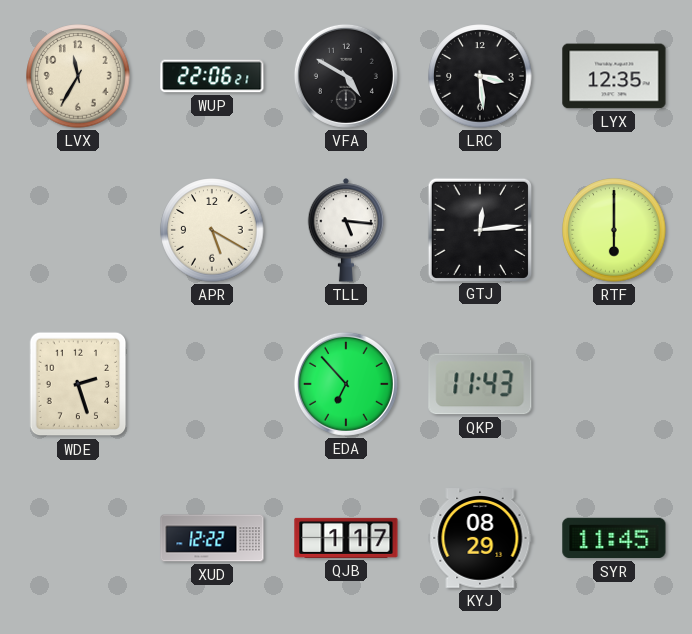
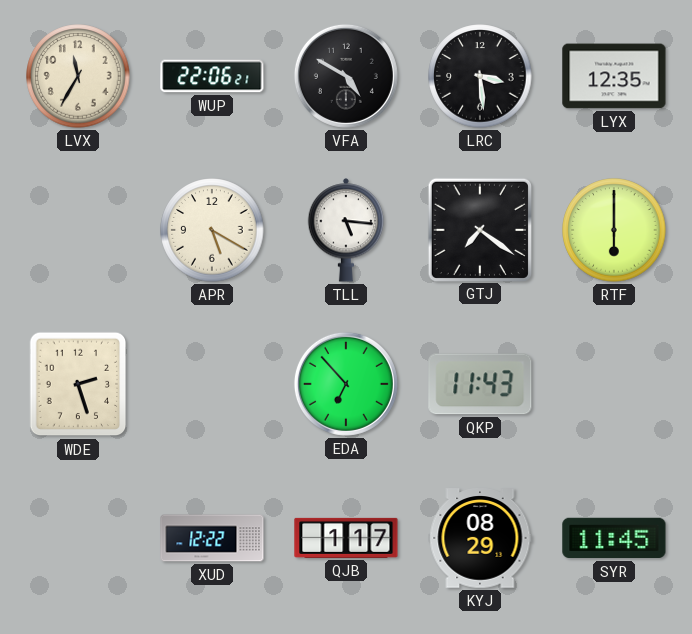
GTJ: 12:14 -> 7:21 (479, 229)
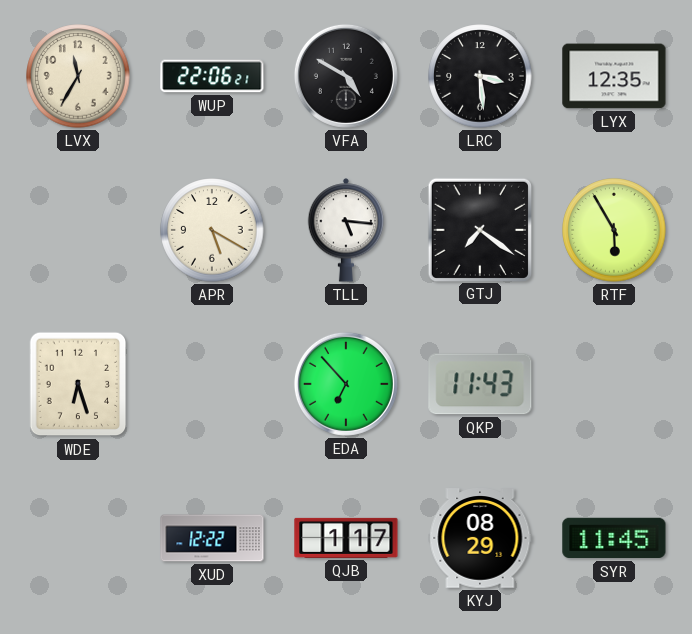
RTF: 6:00 -> 5:55 (614, 230)
WDE: 2:27 -> 6:27 (78, 384)
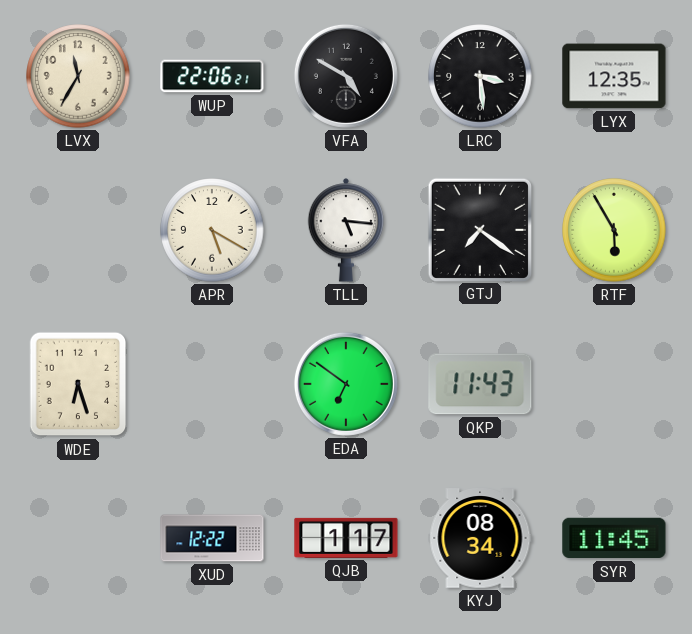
EDA: 6:53 -> 6:51 (346, 384)
KYJ: 08:29 -> 08:34 (480, 538)
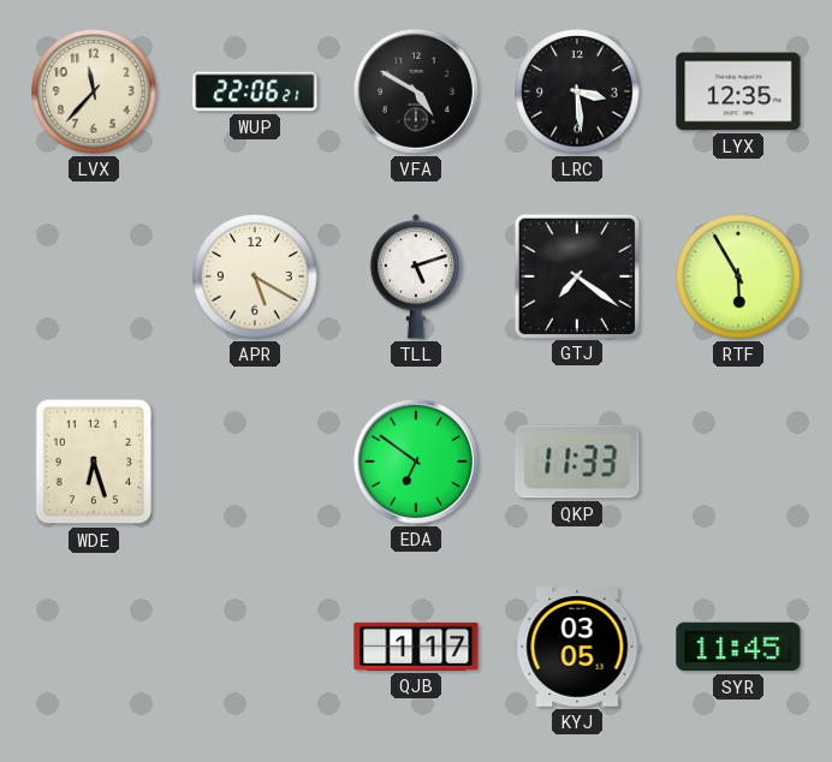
LVX: 11:35 -> 11:37 (94, 91)
TLL: 5:16 -> 5:12 (416, 276)
QKP: 11:43 -> 11:33 (577, 462)
XUD: 12:22 -> none (212, 538)
KYJ: 08:34 -> 03:05 (577, 647)
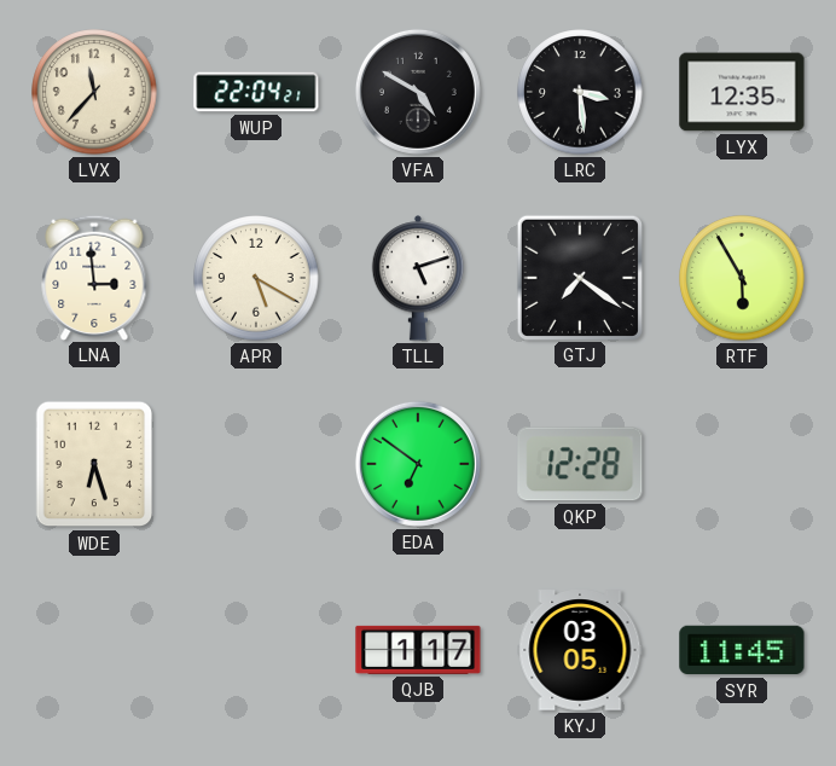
WUP: 22:06 -> 22:04 (256, 92)
LNA: none -> 2:59 (94, 277)
QKP: 11:33 -> 12:28 (580, 464)
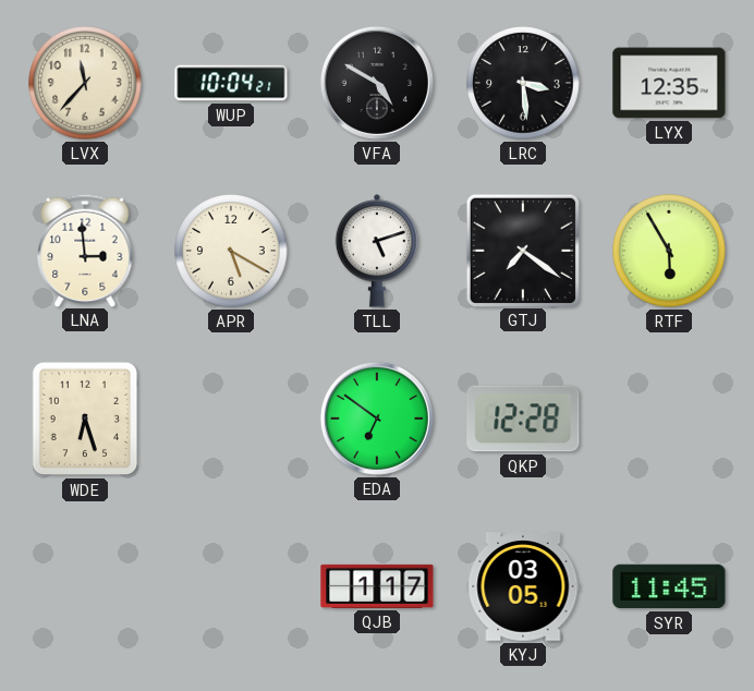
WUP: 22:04 -> 10:04 (231, 83)
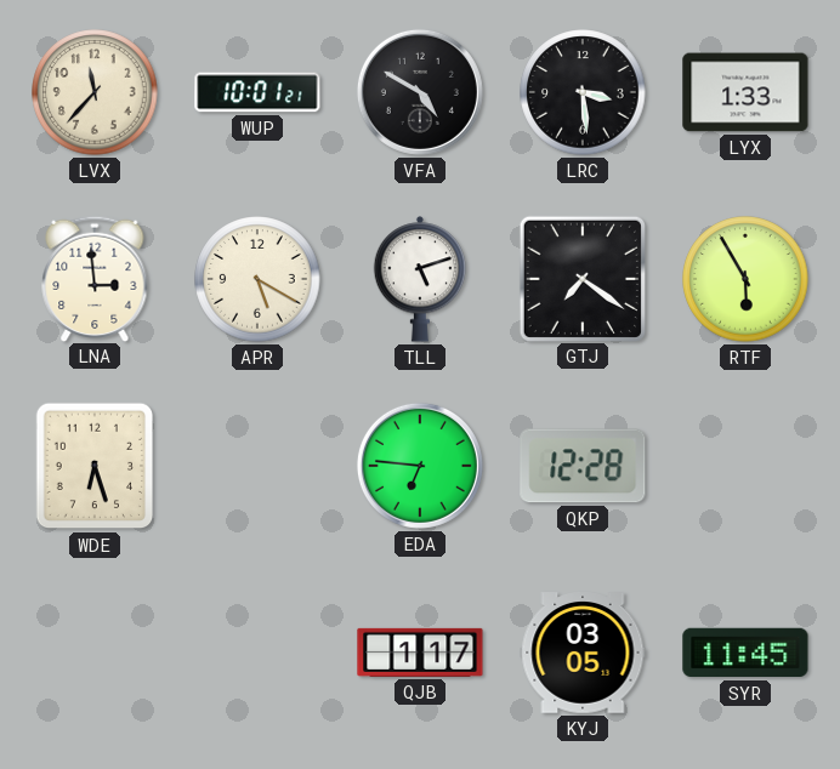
WUP: 10:04 -> 10:01 (257, 92)
LYX: 12:35 -> 1:33 (745, 92)
EDA: 6:51 -> 6:46 (420, 466)
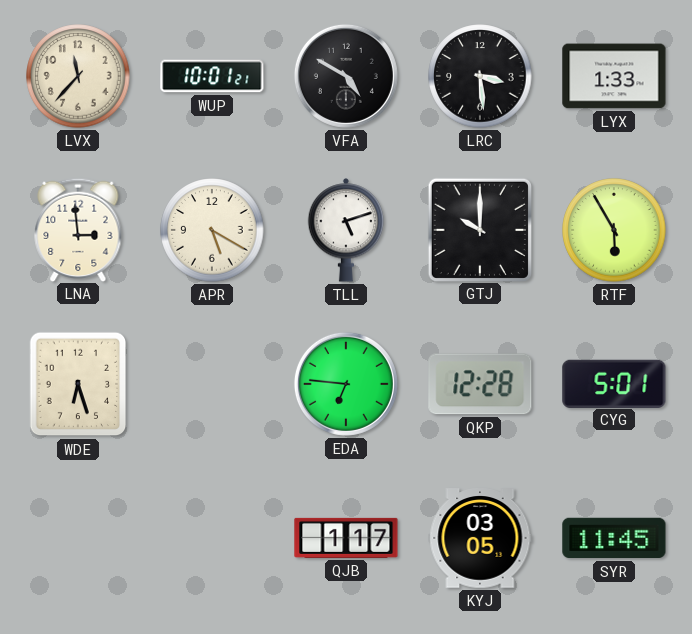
GTJ: 7:21 -> 10:00 (479, 229)
CYG: none -> 5:01 (614, 383)
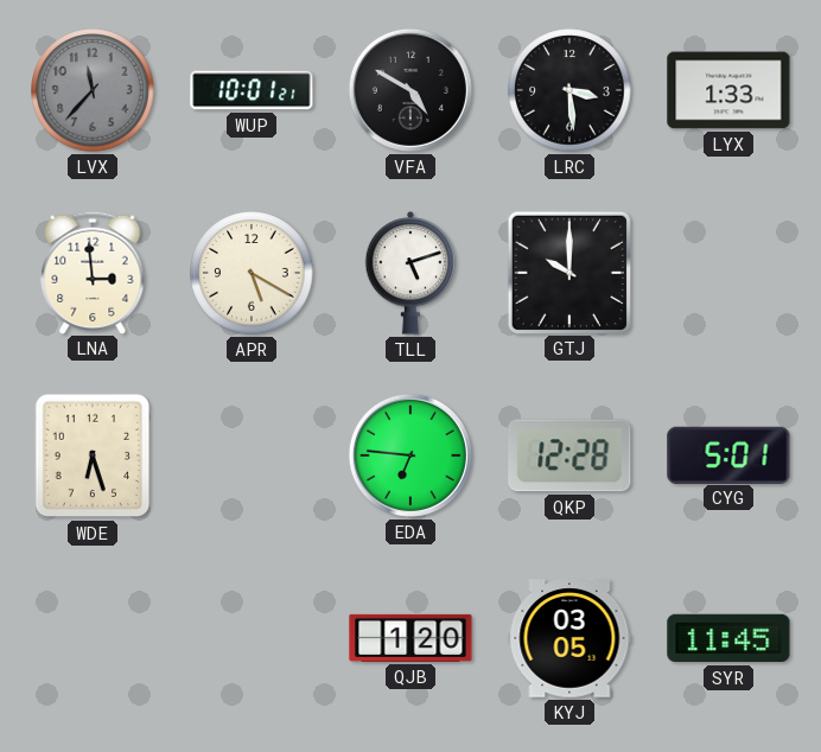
LVX dial: cream -> grey (93, 90)
RTF: 5:55 -> none (614, 230)
QJB: 1:17 -> 1:20 (411, 638)
